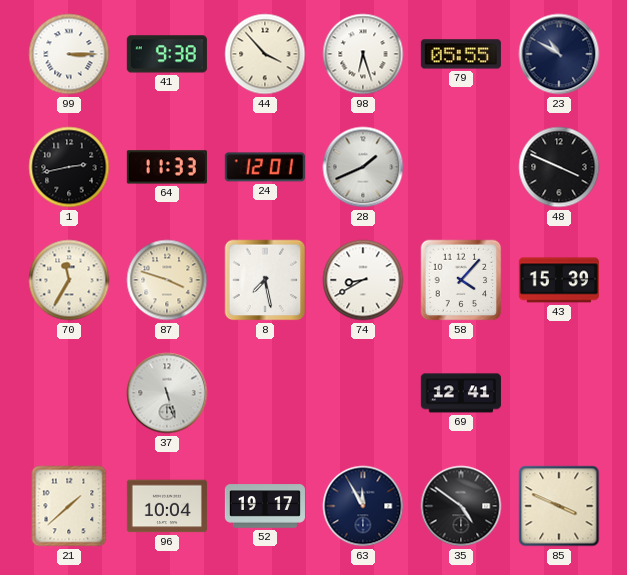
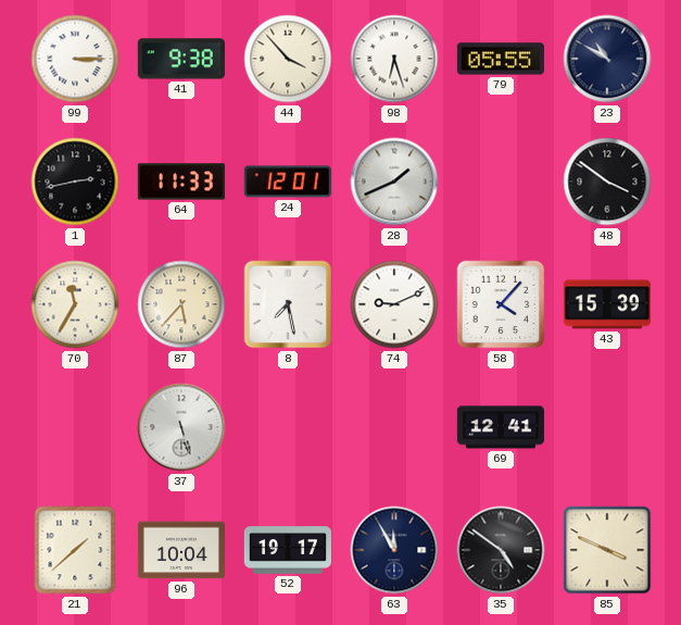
48: 3:49 -> 3:51 (607, 182)
87: 3:48 -> 5:37 (181, 304)
74: 8:40 -> 9:11 (394, 304)
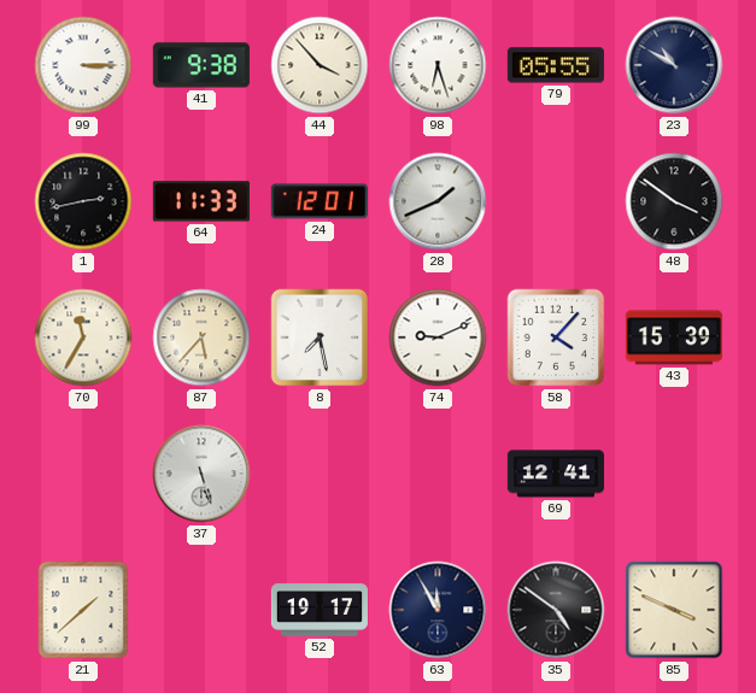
96: 10:04 -> none (181, 550)
